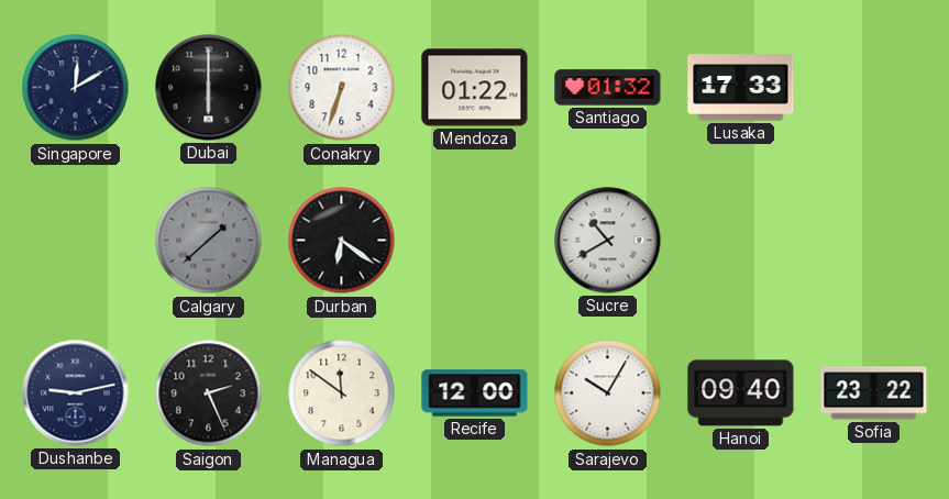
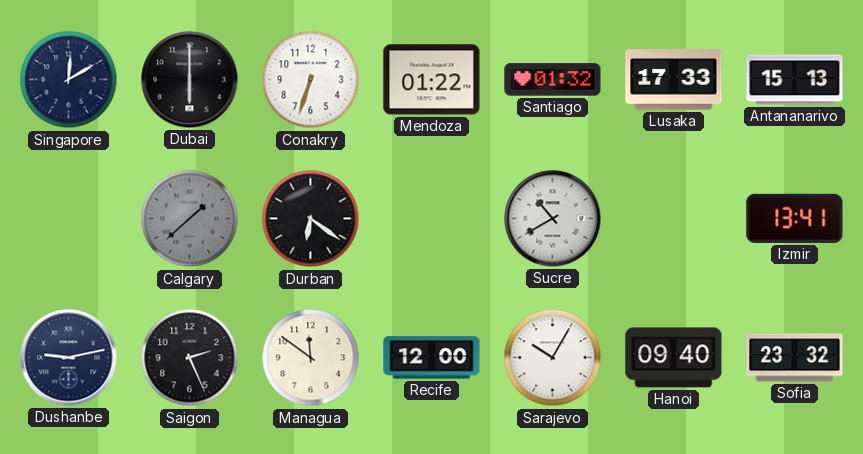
Antananarivo: none -> 15:13 (795, 80)
Izmir: none -> 13:41 (795, 218)
Sofia: 23:22 -> 23:32 (795, 358)
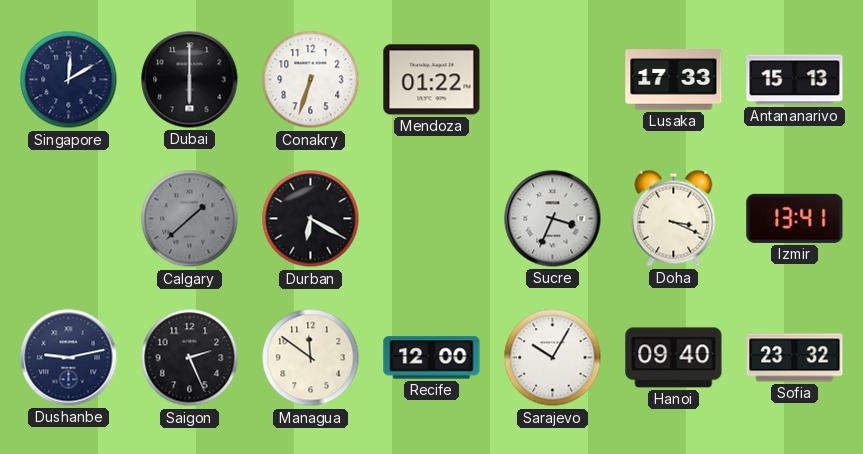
Santiago: 01:32 -> none (553, 80)
Durban: 6:21 -> 6:20 (311, 219)
Sucre: 10:40 -> 3:34 (553, 219)
Doha: none -> 3:19 (674, 218)
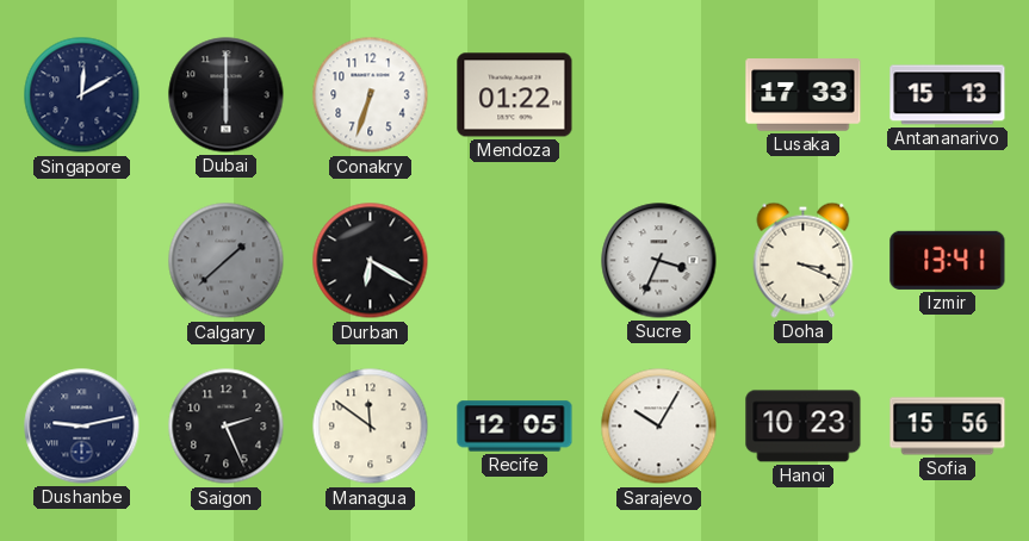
Recife: 12:00 -> 12:05 (515, 427)
Hanoi: 09:40 -> 10:23 (804, 427)
Sofia: 23:32 -> 15:56 (948, 427)
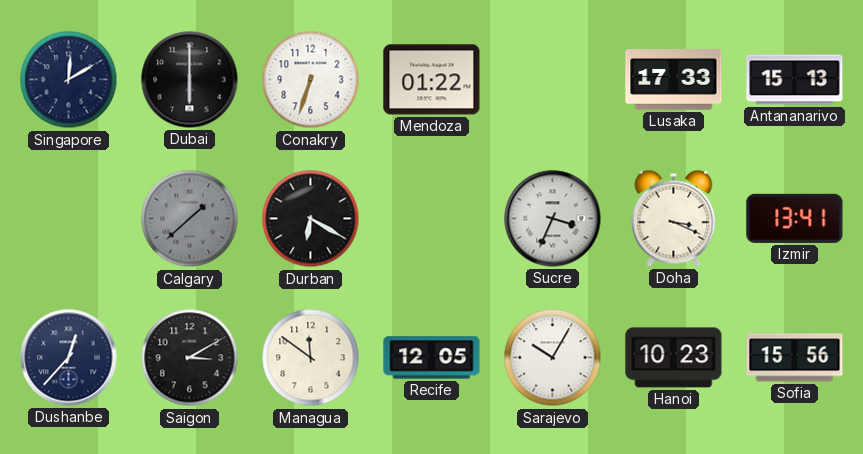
Dushanbe: 9:13 -> 12:37 (69, 358)
Saigon: 2:26 -> 3:10 (190, 358)
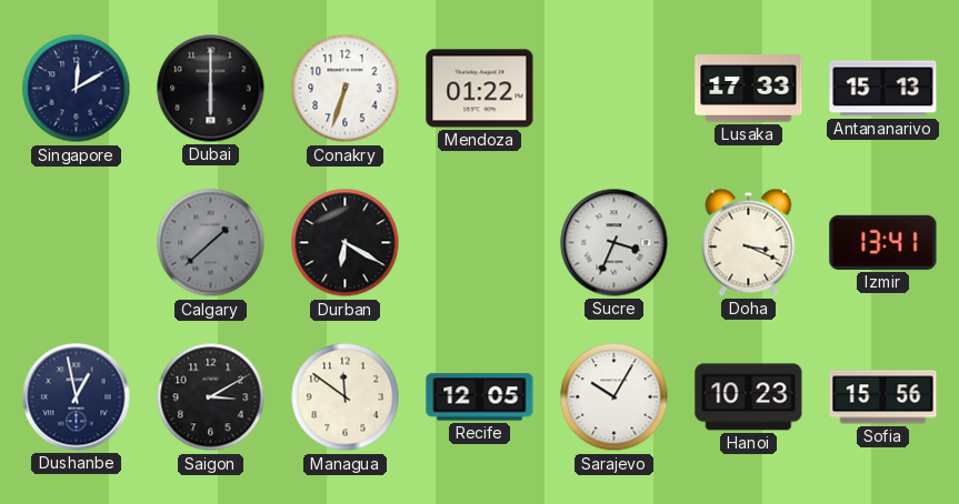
Dushanbe: 12:37 -> 12:58 (77, 397)
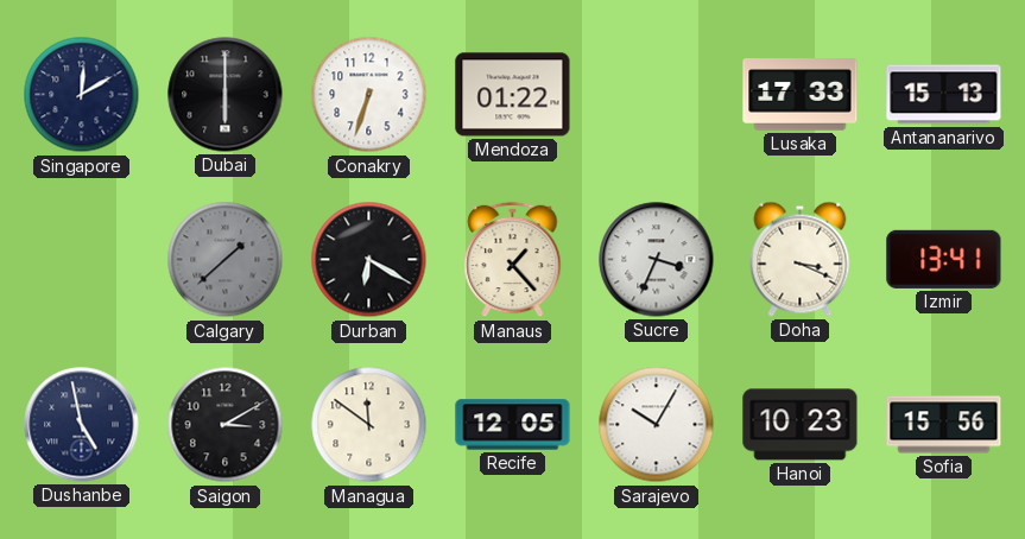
Manaus: none -> 1:23 (513, 260)
Dushanbe: 12:58 -> 4:58 (82, 425)
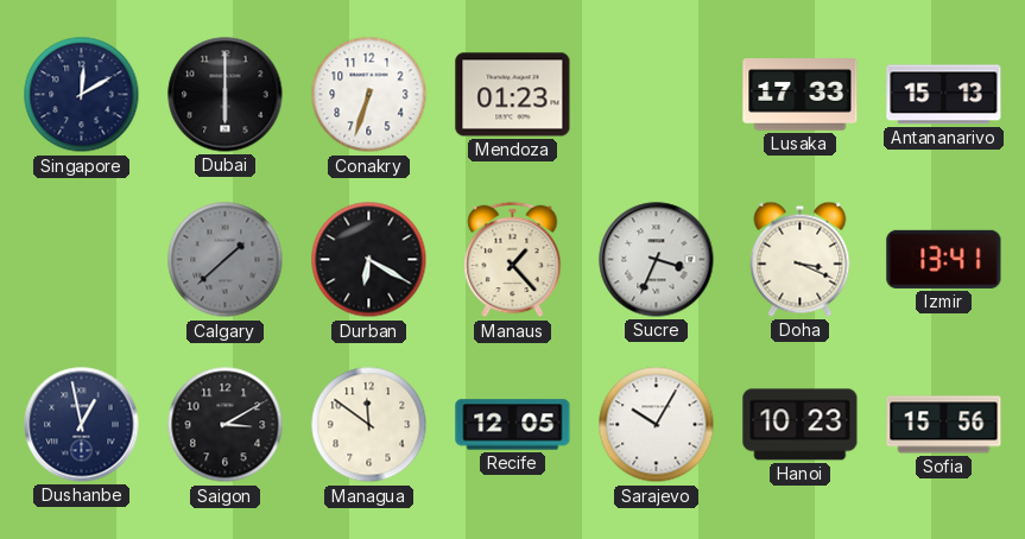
Mendoza: 01:22 -> 01:23 (513, 95)
Dushanbe: 4:58 -> 12:58 (82, 425)
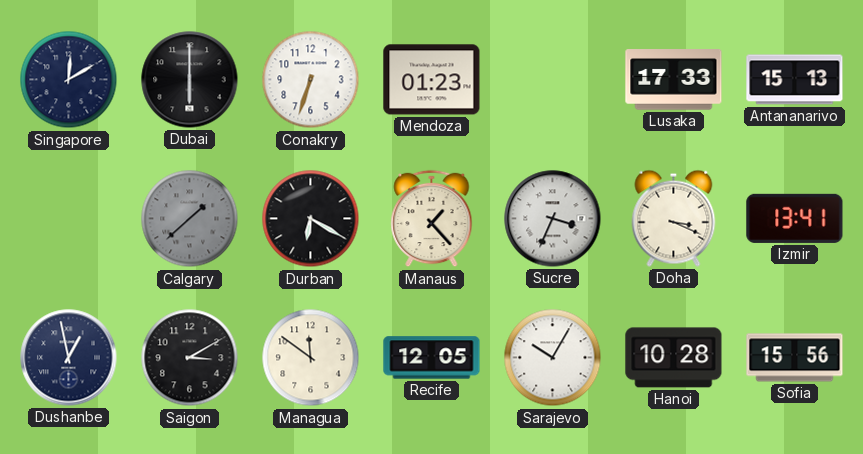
Hanoi: 10:23 -> 10:28 (674, 358)
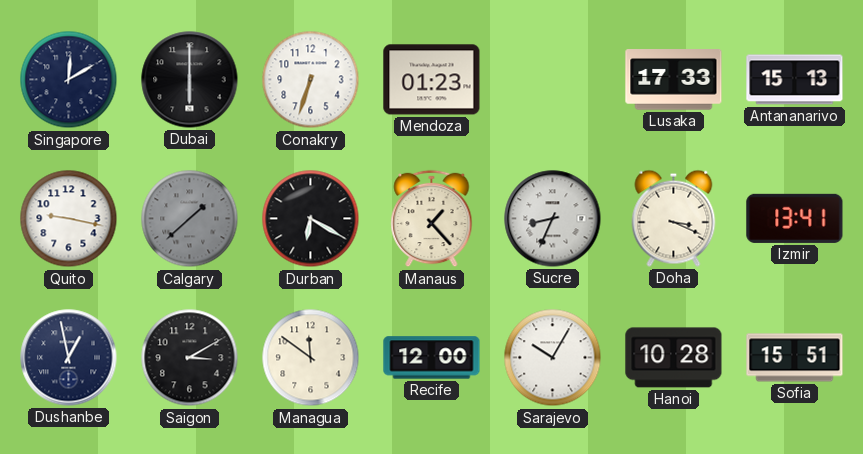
Quito: none -> 9:17 (69, 219)
Sucre: 3:34 -> 8:34 (553, 219)
Recife: 12:05 -> 12:00 (432, 358)
Sofia: 15:56 -> 15:51 (795, 358)
